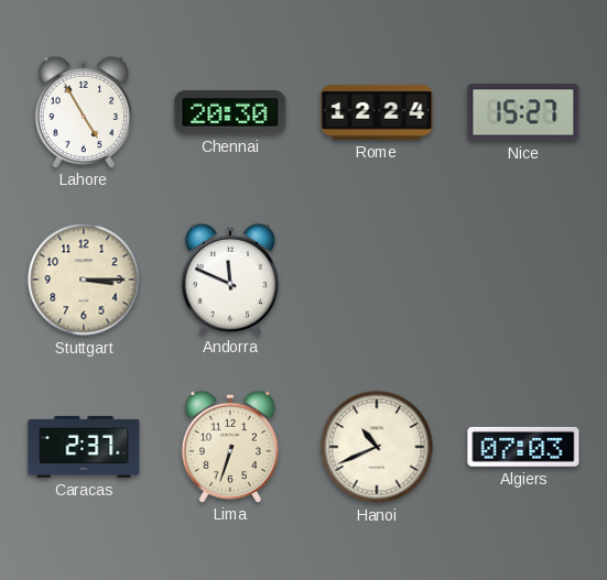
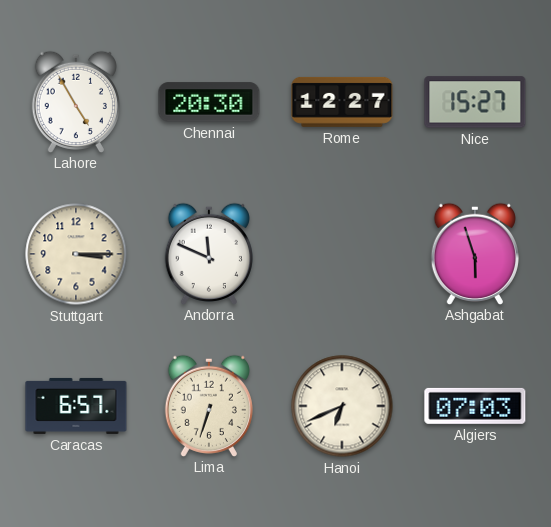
Rome: 12:24 -> 12:27 (342, 102)
Ashgabat: none -> 5:57 (475, 253)
Caracas: 2:37 -> 6:57 (76, 406)
Hanoi: 10:41 -> 6:41 (342, 406)
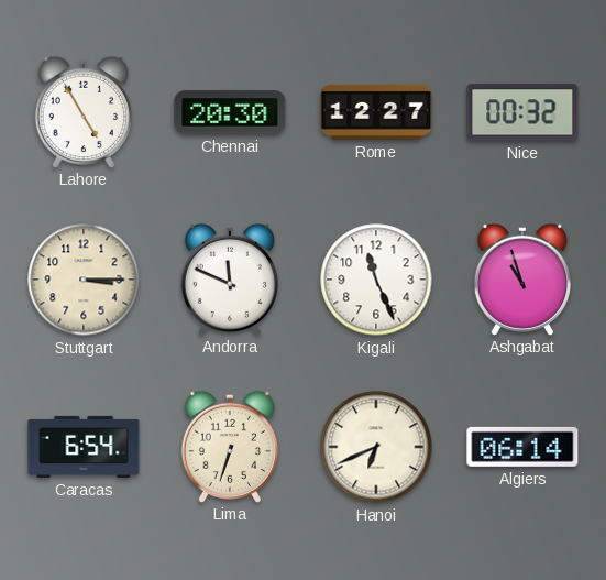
Nice: 15:27 -> 00:32 (522, 112)
Kigali: none -> 11:26 (376, 280)
Ashgabat: 5:57 -> 10:57 (522, 278)
Caracas: 6:57 -> 6:54 (84, 447)
Algiers: 07:03 -> 06:14 (522, 447)
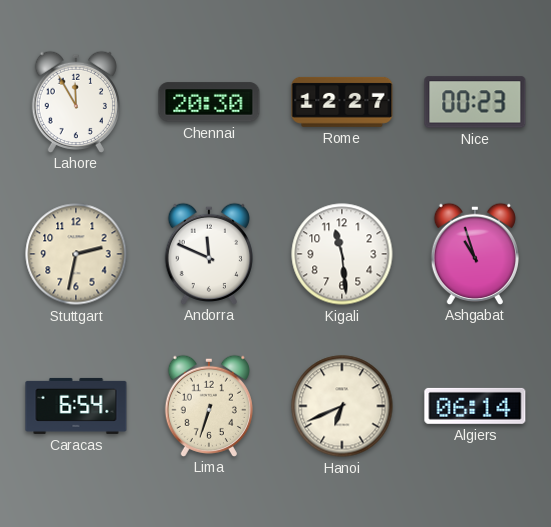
Lahore: 4:55 -> 11:55 (76, 101)
Nice: 00:32 -> 00:23 (475, 102)
Stuttgart: 3:15 -> 2:32 (76, 254)
Kigali: 11:26 -> 11:29 (342, 254)
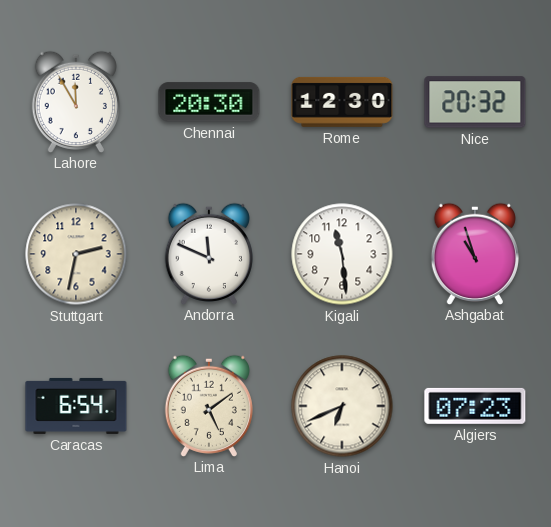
Rome: 12:27 -> 12:30 (342, 102)
Nice: 00:23 -> 20:32 (475, 102)
Lima: 6:33 -> 5:09 (209, 405)
Algiers: 06:14 -> 07:23 (475, 406)
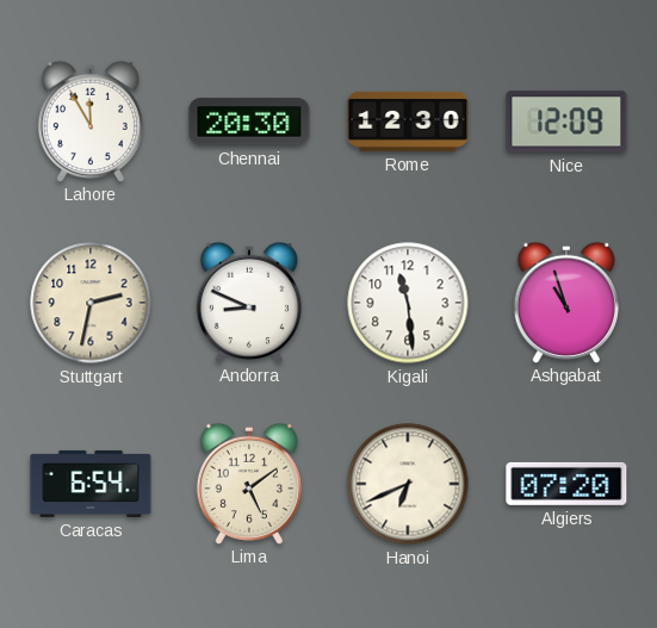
Nice: 20:32 -> 12:09 (566, 122)
Andorra: 11:49 -> 8:49 (249, 301)
Algiers: 07:23 -> 07:20 (566, 484)
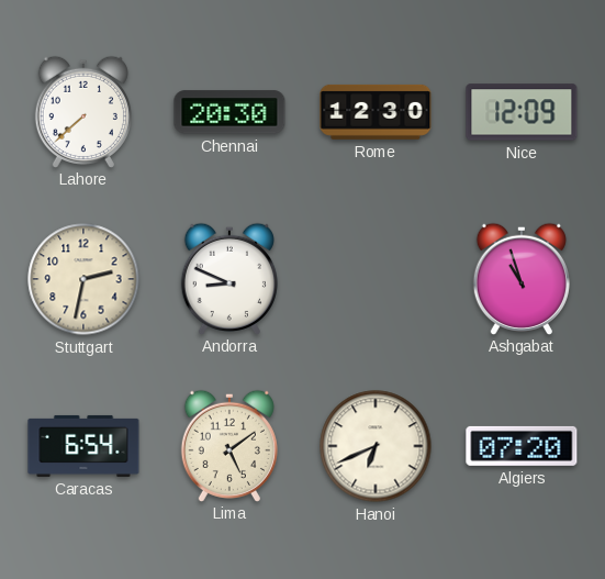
Lahore: 11:55 -> 7:38 (83, 111)
Kigali: 11:29 -> none (408, 303)
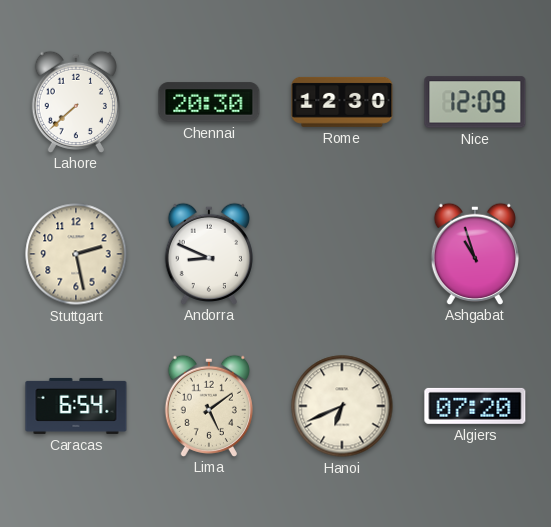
Stuttgart: 2:32 -> 2:28 (76, 254)
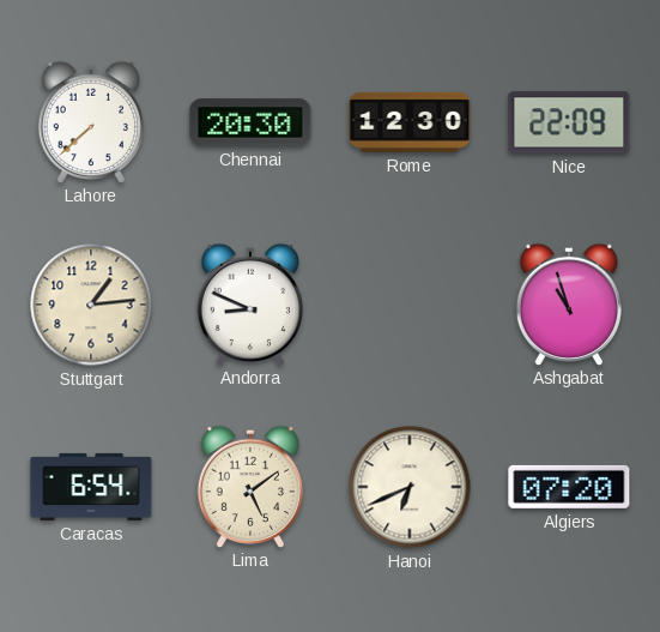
Nice: 12:09 -> 22:09 (569, 122)
Stuttgart: 2:28 -> 1:14 (91, 305)
